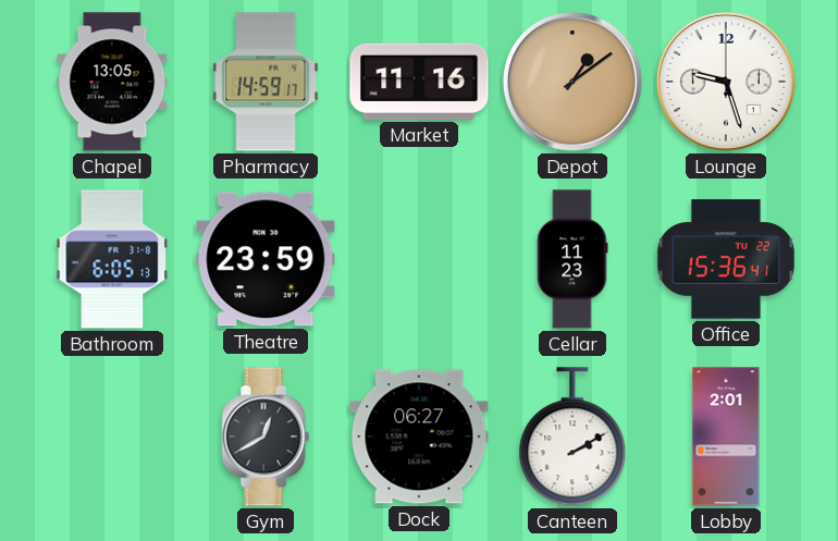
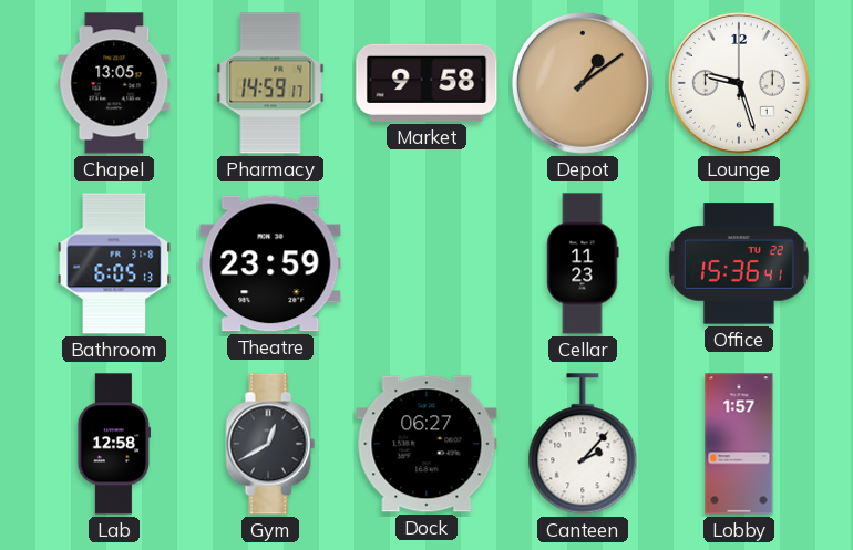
Market: 11:16 -> 9:58 (426, 83)
Lab: none -> 12:58 (114, 444)
Canteen: 2:10 -> 2:07 (583, 445)
Lobby: 2:01 -> 1:57 (739, 444)
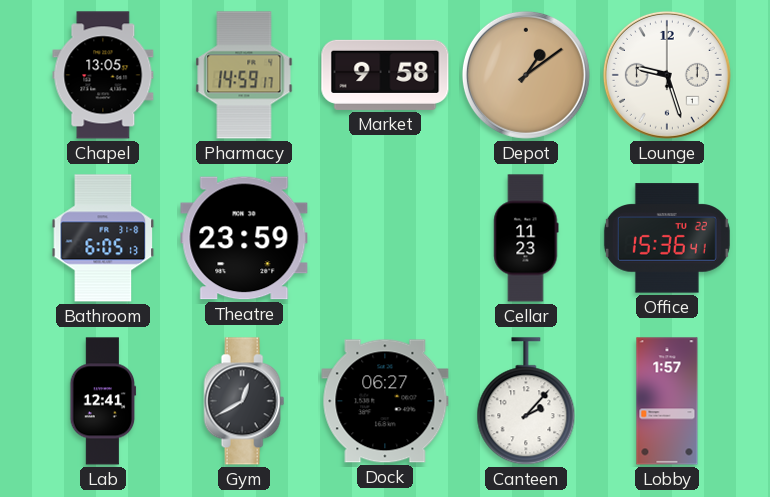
Lab: 12:58 -> 12:41 (103, 401)
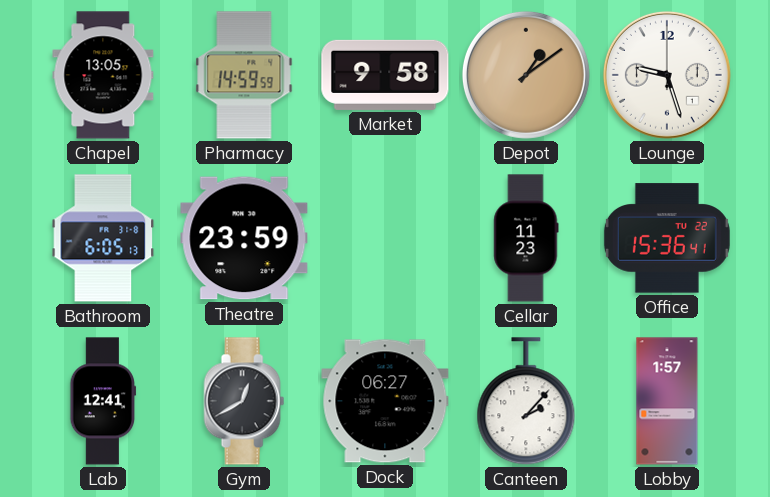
Pharmacy: 14:59:17 -> 14:59:59 (244, 75)
